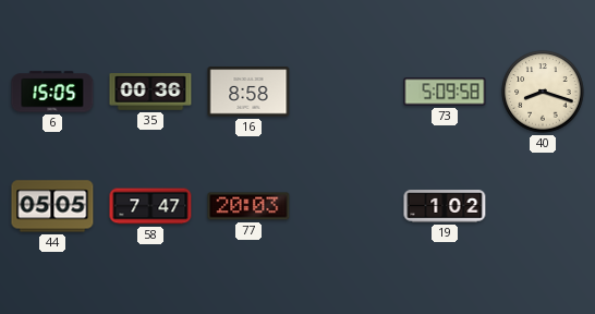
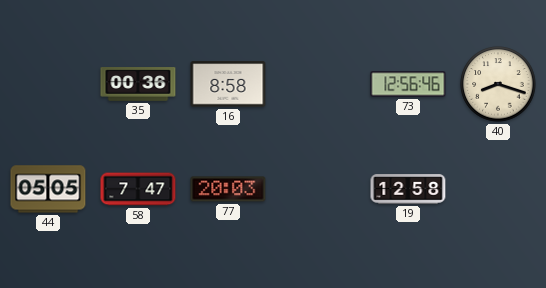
6: 15:05 -> none (52, 92)
73: 5:09 -> 12:56 (408, 84)
19: 1:02 -> 12:58 (408, 189)
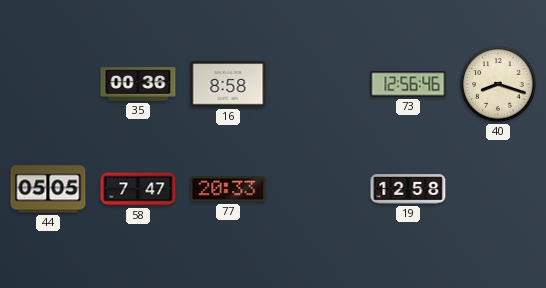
77: 20:03 -> 20:33 (228, 189)
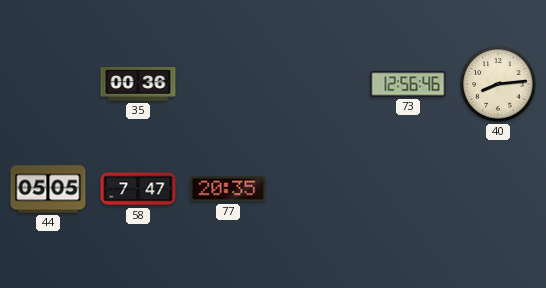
16: 8:58 -> none (228, 84)
40: 8:18 -> 8:14 (498, 84)
77: 20:33 -> 20:35 (228, 189)
19: 12:58 -> none (408, 189)
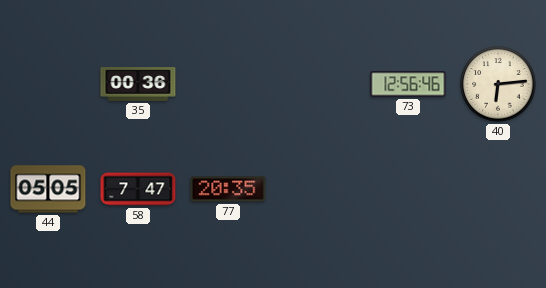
40: 8:14 -> 6:14 (498, 84)
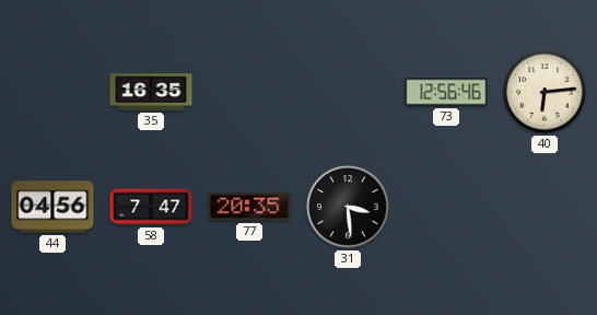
35: 00:36 -> 16:35 (151, 92)
44: 05:05 -> 04:56 (52, 207)
31: none -> 3:29 (348, 207)
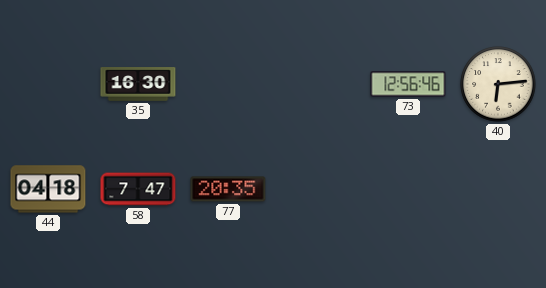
35: 16:35 -> 16:30 (138, 84)
44: 04:56 -> 04:18 (48, 189)
31: 3:29 -> none (348, 207)
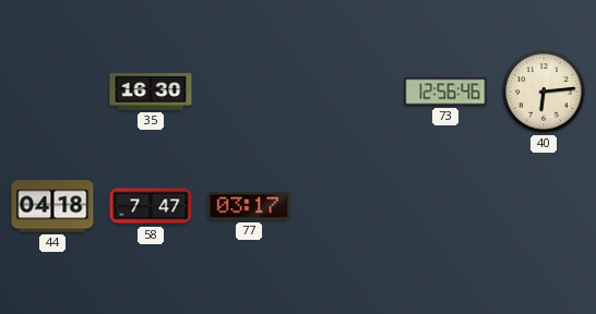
77: 20:35 -> 03:17 (249, 206)
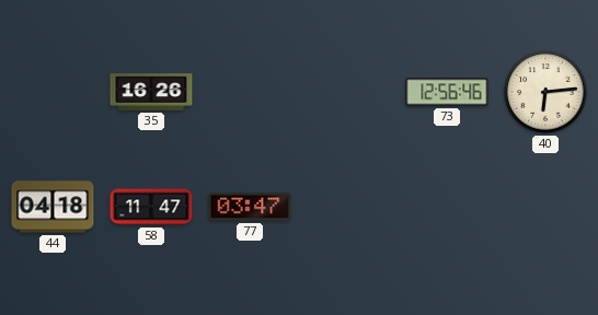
35: 16:30 -> 16:26 (151, 92)
58: 7:47 -> 11:47 (151, 207)
77: 03:17 -> 03:47 (250, 207)
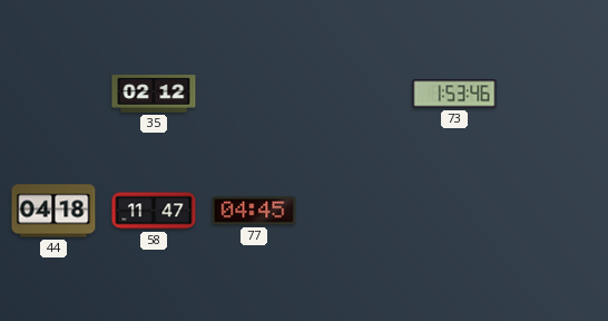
35: 16:26 -> 02:12 (154, 94)
73: 12:56 -> 1:53 (454, 94)
40: 6:14 -> none (545, 92)
77: 03:47 -> 04:45 (254, 211)
